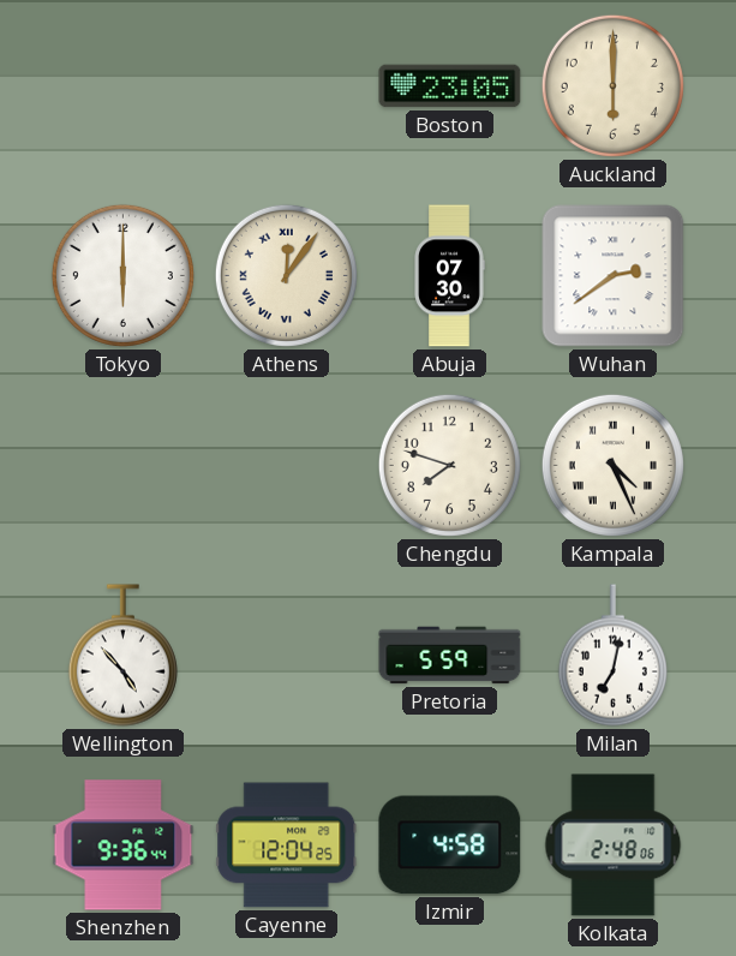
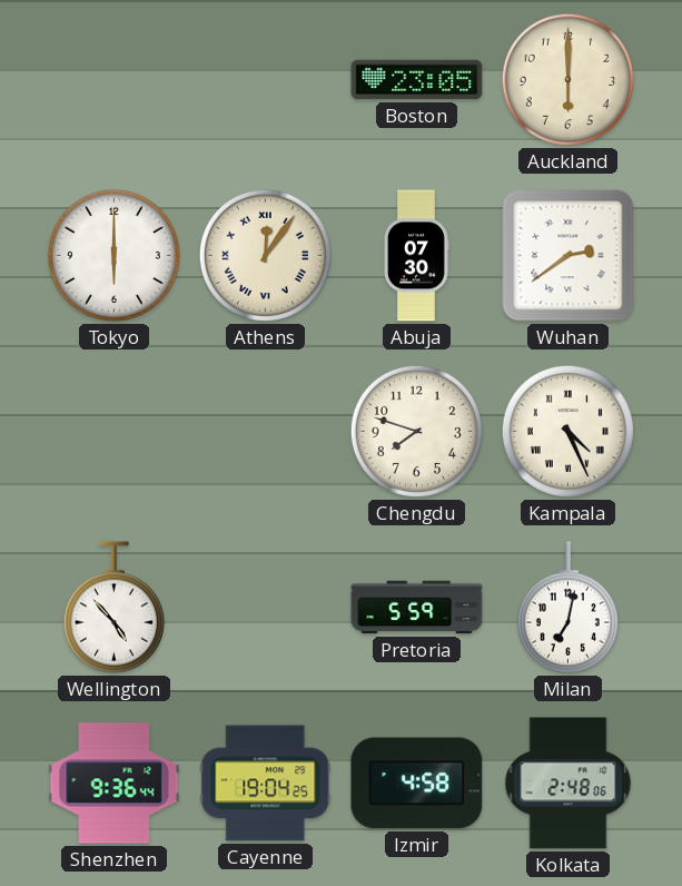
Cayenne: 12:04 -> 19:04 (266, 784)
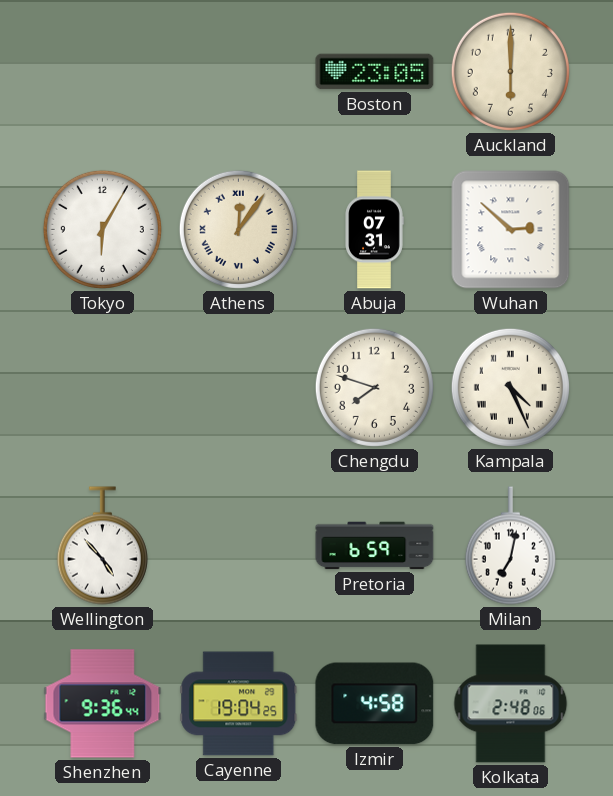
Tokyo: 6:00 -> 6:05 (102, 229)
Abuja: 07:30 -> 07:31 (374, 230)
Wuhan: 2:39 -> 2:52 (511, 230)
Pretoria: 5:59 -> 6:59 (375, 546)
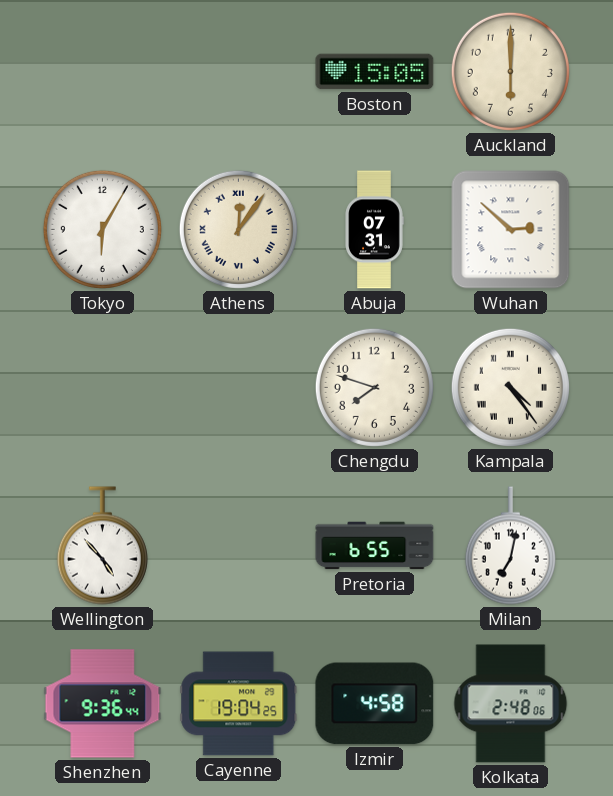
Boston: 23:05 -> 15:05 (375, 72)
Kampala: 4:26 -> 4:24 (510, 387)
Pretoria: 6:59 -> 6:55 (375, 546)
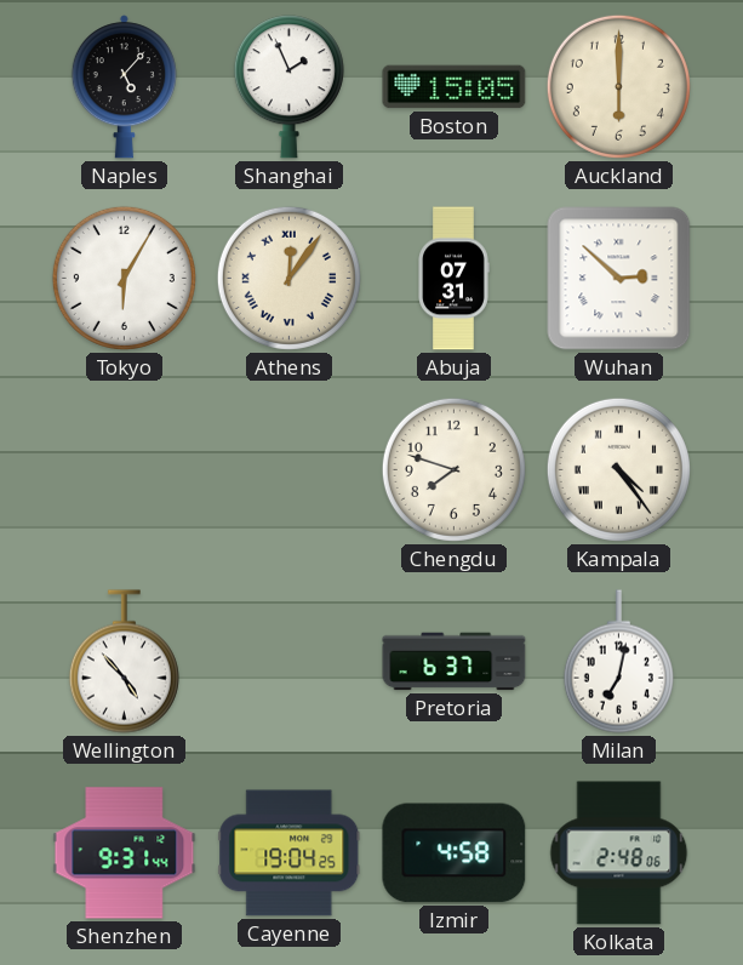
Naples: none -> 5:07 (124, 87)
Shanghai: none -> 1:56 (288, 87)
Pretoria: 6:55 -> 6:37 (455, 662)
Shenzhen: 9:36 -> 9:31 (125, 853)
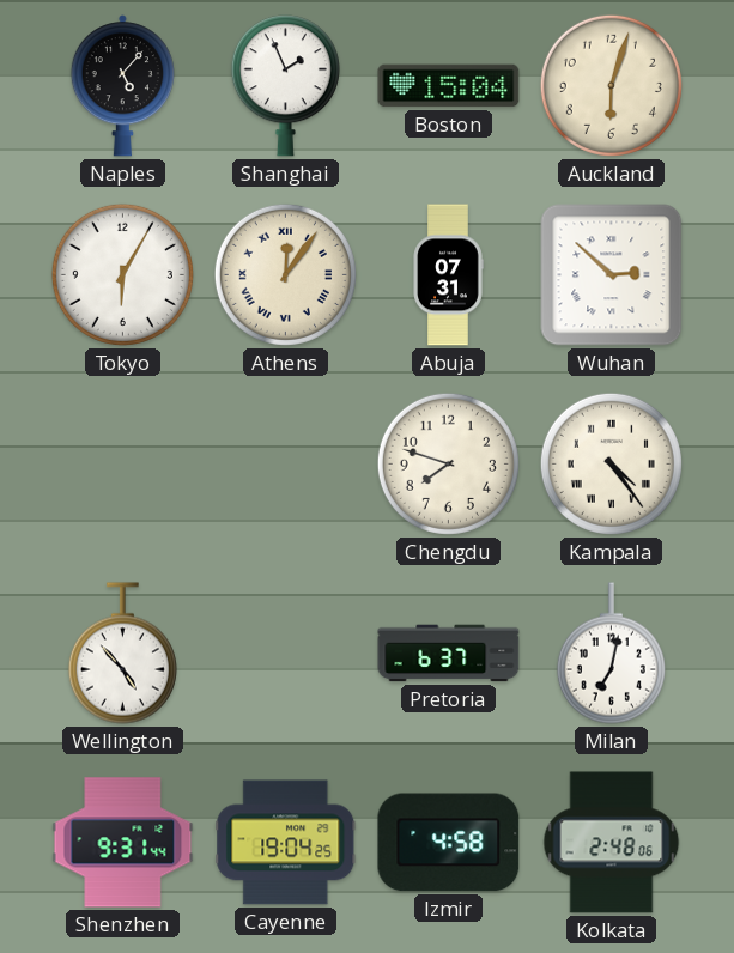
Boston: 15:05 -> 15:04 (449, 86)
Auckland: 6:00 -> 6:03 (611, 85)
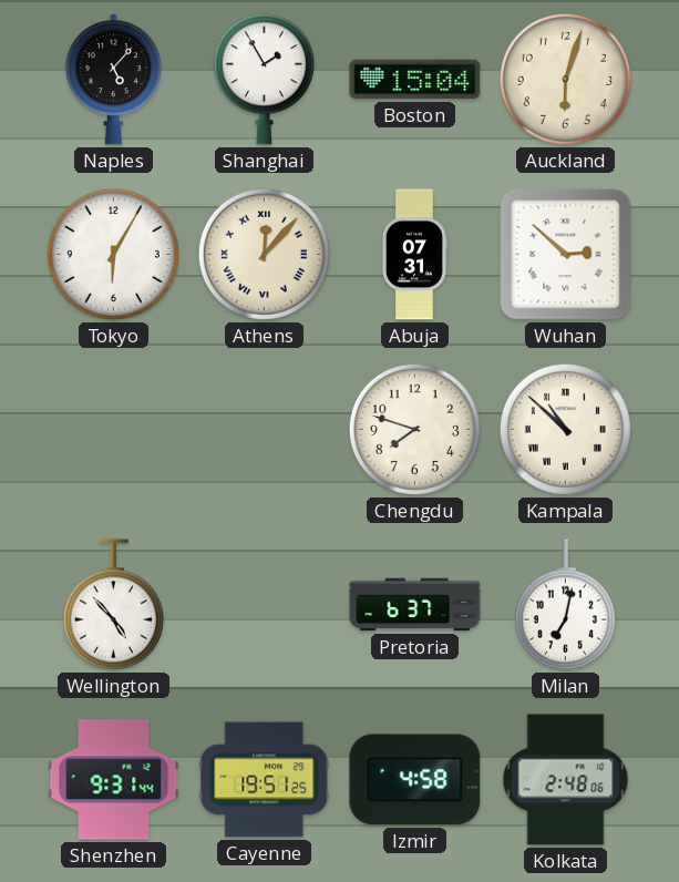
Shanghai: 1:56 -> 1:55 (264, 80)
Athens: 12:06 -> 12:07 (264, 254)
Kampala: 4:24 -> 10:52 (565, 429)
Cayenne: 19:04 -> 19:51 (265, 780)
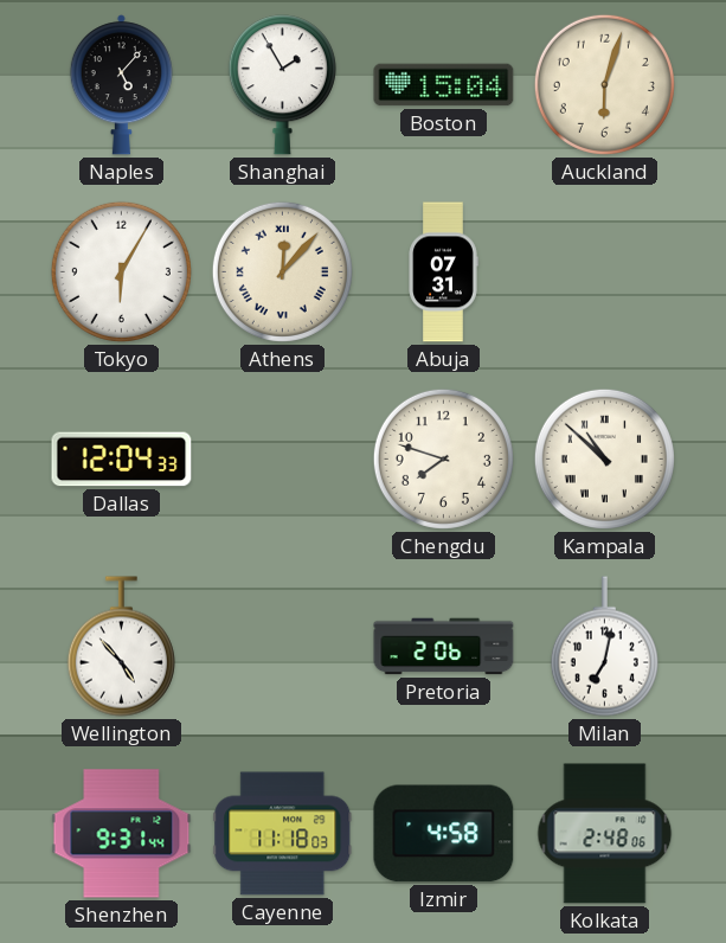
Wuhan: 2:52 -> none (566, 255)
Dallas: none -> 12:04 (122, 460)
Pretoria: 6:37 -> 2:06 (444, 647)
Cayenne: 19:51 -> 11:18 (283, 834)
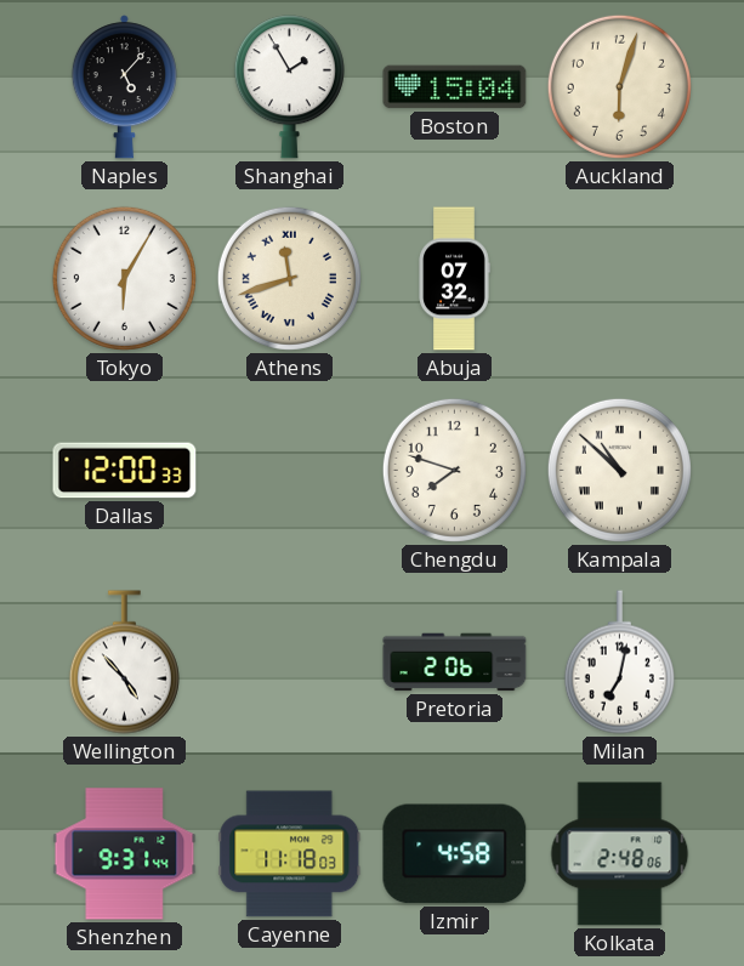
Athens: 12:07 -> 11:42 (289, 278)
Abuja: 07:31 -> 07:32 (454, 279)
Dallas: 12:04 -> 12:00 (125, 471)
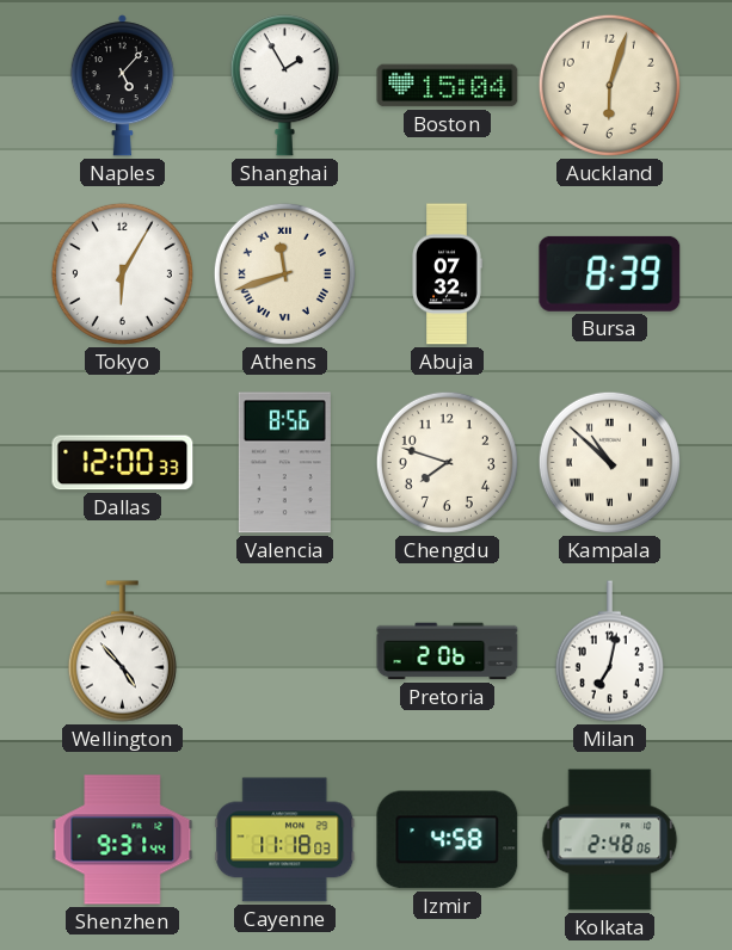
Bursa: none -> 8:39 (610, 273)
Valencia: none -> 8:56 (284, 463)
